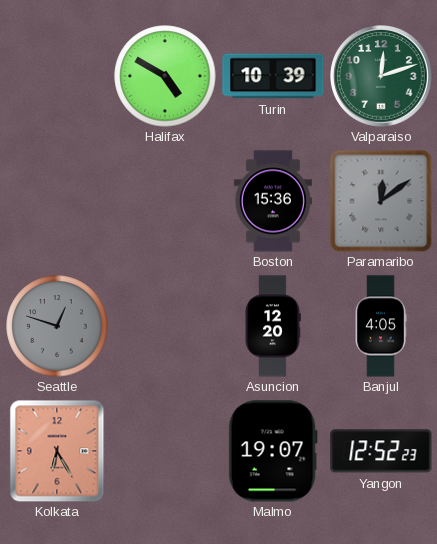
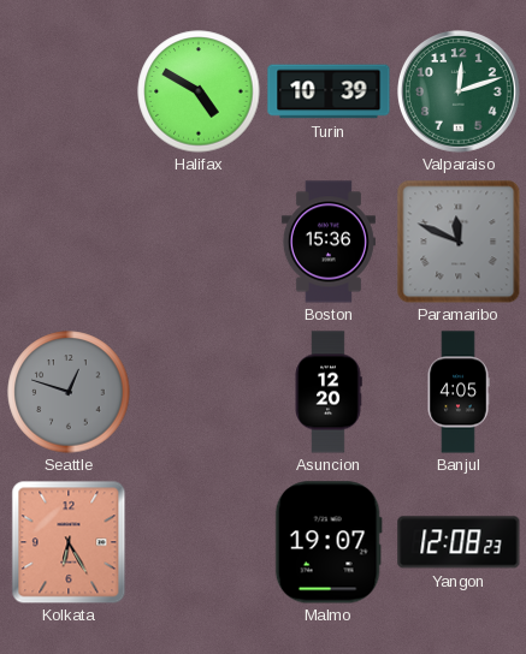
Paramaribo: 12:09 -> 11:49 (459, 242)
Yangon: 12:52 -> 12:08 (459, 542)
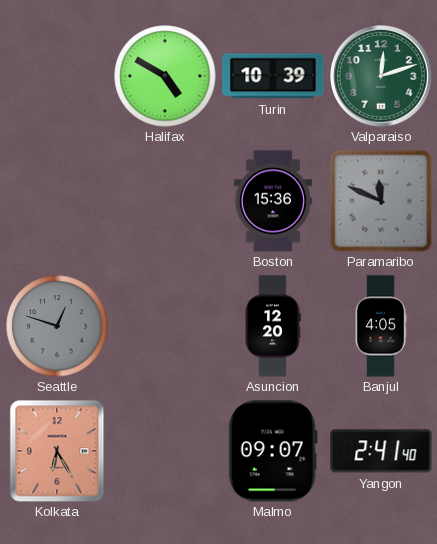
Malmo: 19:07 -> 09:07 (273, 451)
Yangon: 12:08 -> 2:41 (381, 451)
